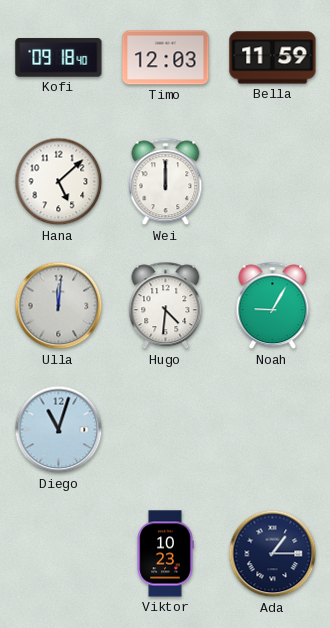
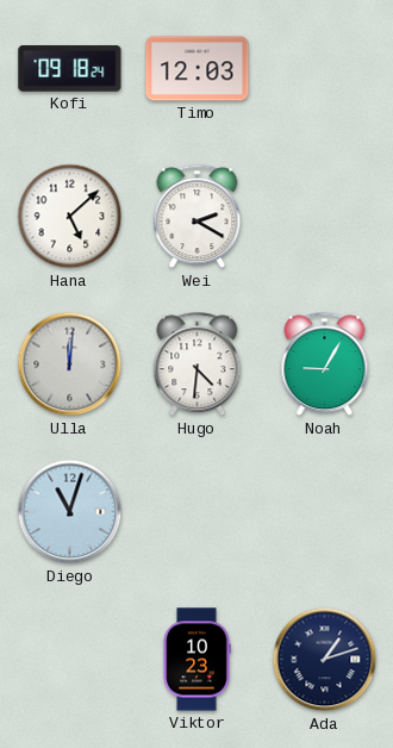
Kofi: 09:18:40 -> 09:18:24 (70, 69)
Bella: 11:59 -> none (273, 58)
Wei: 12:00 -> 2:20 (198, 217)
Ada: 1:15 -> 1:12 (325, 660)
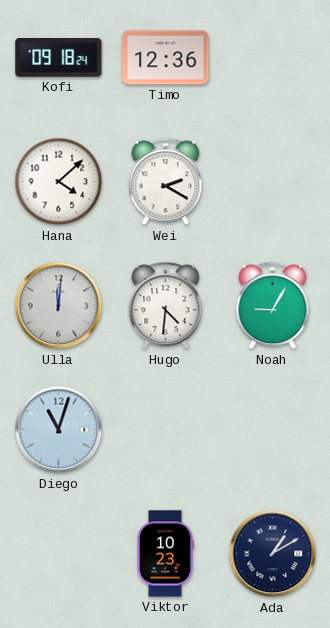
Timo: 12:03 -> 12:36 (166, 58)
Hana: 5:08 -> 4:08 (59, 182)
Ada: 1:12 -> 1:10 (273, 554)
